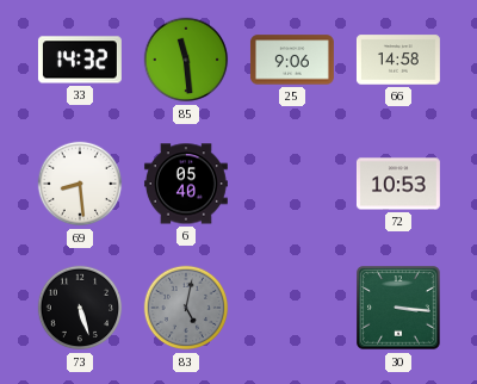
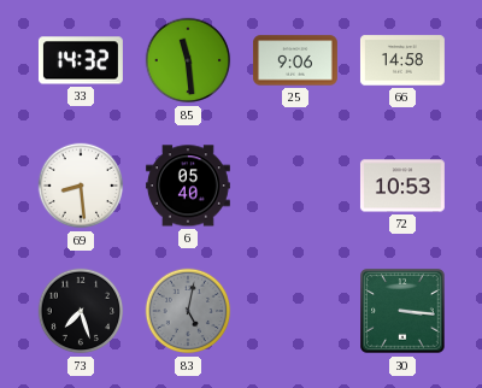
73: 5:27 -> 7:27 (81, 311)
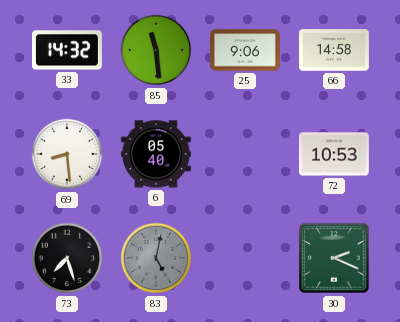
30: 3:16 -> 2:19 (334, 258)
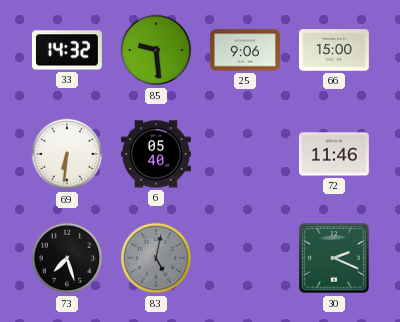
85: 11:29 -> 9:29 (156, 50)
66: 14:58 -> 15:00 (334, 50)
69: 8:29 -> 6:31 (67, 154)
72: 10:53 -> 11:46 (334, 154)
